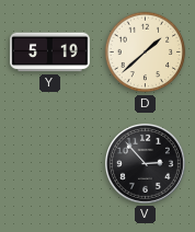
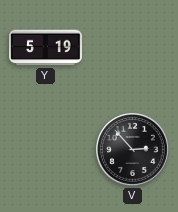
D: 1:38 -> none (146, 53)
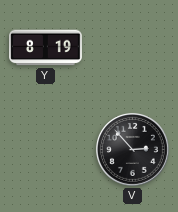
Y: 5:19 -> 8:19 (46, 48)
